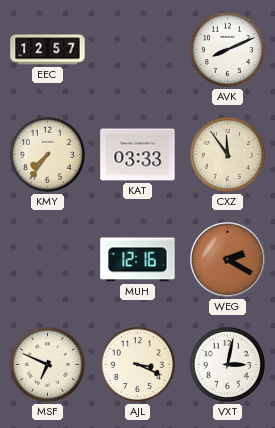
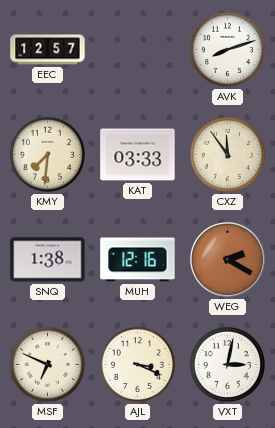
AVK: 8:11 -> 8:12 (227, 49)
KMY: 7:36 -> 7:31 (47, 154)
SNQ: none -> 1:38 (48, 260)
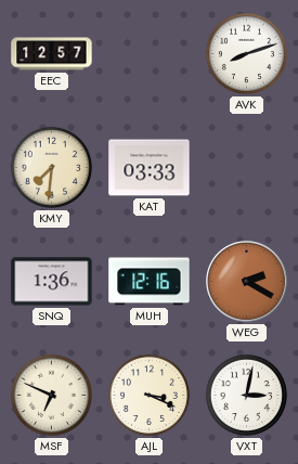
CXZ: 11:54 -> none (227, 154)
SNQ: 1:38 -> 1:36 (52, 282)
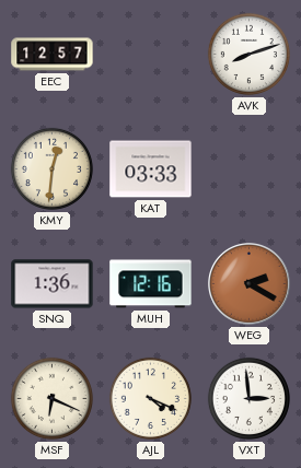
KMY: 7:31 -> 12:31 (51, 168)
MSF: 6:49 -> 6:19 (51, 398)
AJL: 3:19 -> 4:19 (150, 398)
VXT: 3:02 -> 2:59 (248, 398)
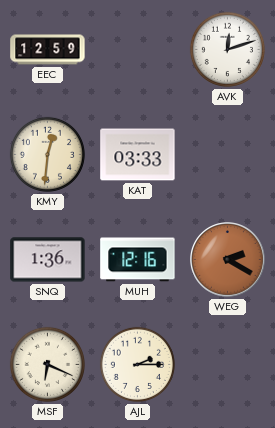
EEC: 12:57 -> 12:59 (48, 50)
AVK: 8:12 -> 12:12 (227, 49)
AJL: 4:19 -> 2:15 (137, 364)
VXT: 2:59 -> none (248, 398)
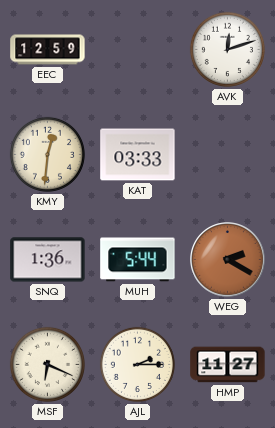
MUH: 12:16 -> 5:44 (138, 260)
HMP: none -> 11:27 (228, 365)
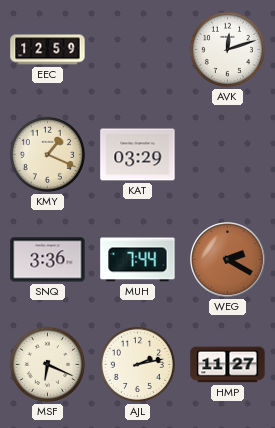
KMY: 12:31 -> 1:19 (47, 154)
KAT: 03:33 -> 03:29 (138, 155)
SNQ: 1:36 -> 3:36 (48, 260)
MUH: 5:44 -> 7:44 (138, 260)
AJL: 2:15 -> 2:13 (137, 364)
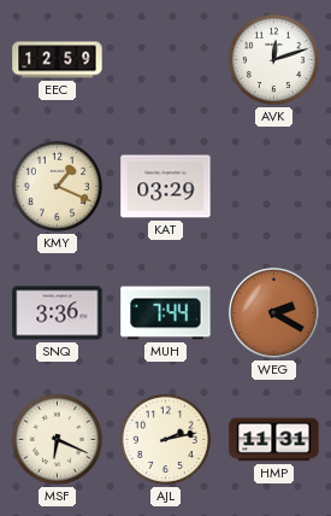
HMP: 11:27 -> 11:31 (274, 440)
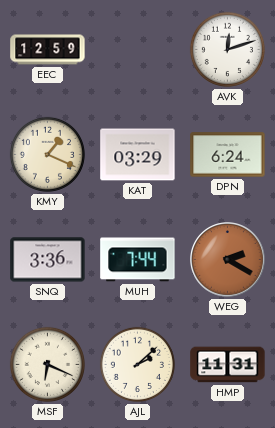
DPN: none -> 6:24 (228, 155)
AJL: 2:13 -> 2:08 (137, 364)
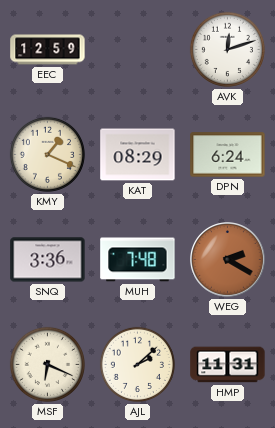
KAT: 03:29 -> 08:29 (138, 155)
MUH: 7:44 -> 7:48 (138, 260)
